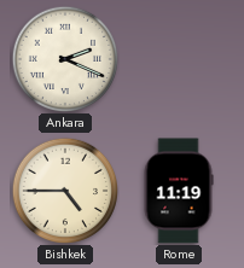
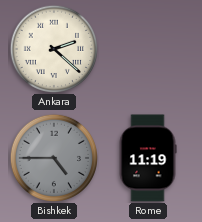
Ankara: 2:19 -> 2:22 (53, 48)
Bishkek dial: cream -> grey (53, 157)
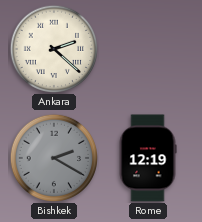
Bishkek: 4:45 -> 2:20 (53, 157)
Rome: 11:19 -> 12:19 (148, 158)
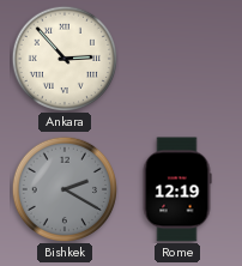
Ankara: 2:22 -> 2:53 (63, 58)
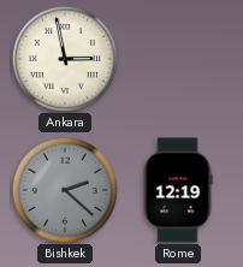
Ankara: 2:53 -> 2:58 (64, 58)
Bishkek: 2:20 -> 2:22 (64, 189)
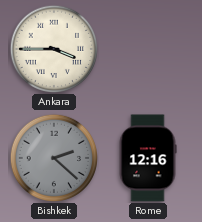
Ankara: 2:58 -> 3:45 (53, 48)
Rome: 12:19 -> 12:16 (148, 158)
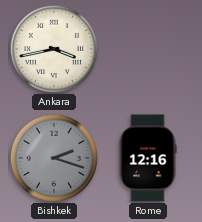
Ankara: 3:45 -> 3:43 (53, 48)
Bishkek: 2:22 -> 2:18 (53, 157)
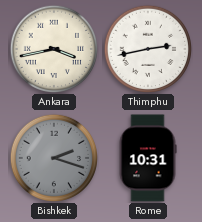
Thimphu: none -> 2:43 (147, 48)
Rome: 12:16 -> 10:31 (148, 158)
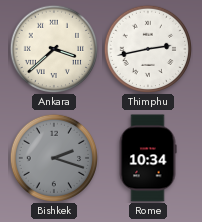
Ankara: 3:43 -> 3:38 (53, 48)
Rome: 10:31 -> 10:34 (148, 158)
